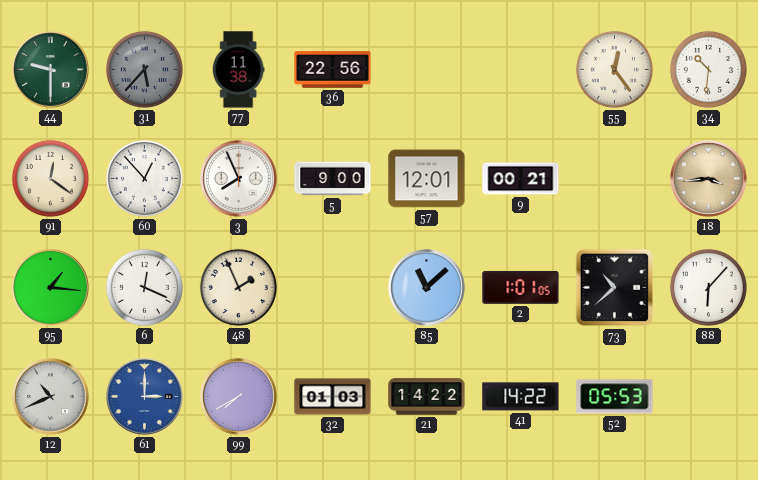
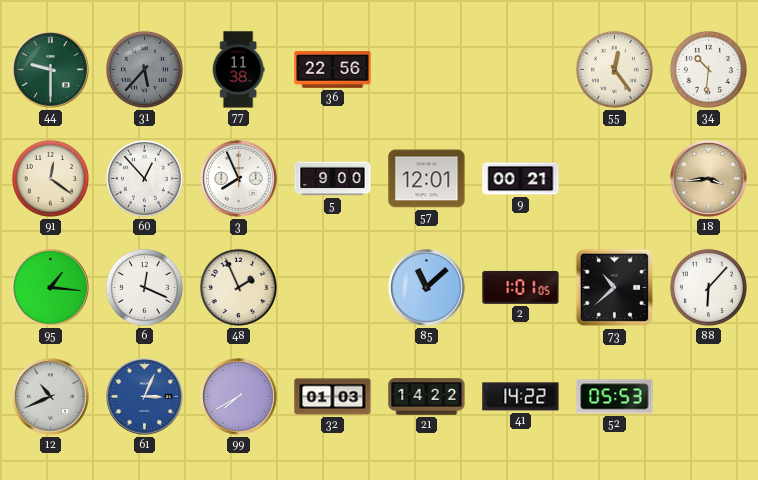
61: 3:00 -> 3:04 (145, 397)
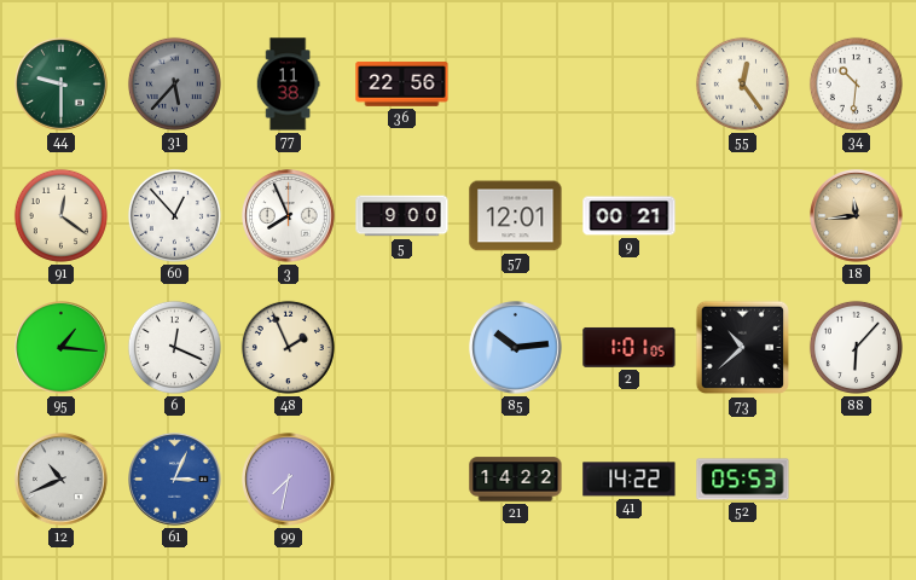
18: 3:44 -> 11:44 (857, 216)
85: 11:08 -> 10:14 (516, 348)
99: 7:40 -> 7:32 (289, 480)
32: 01:03 -> none (333, 397)
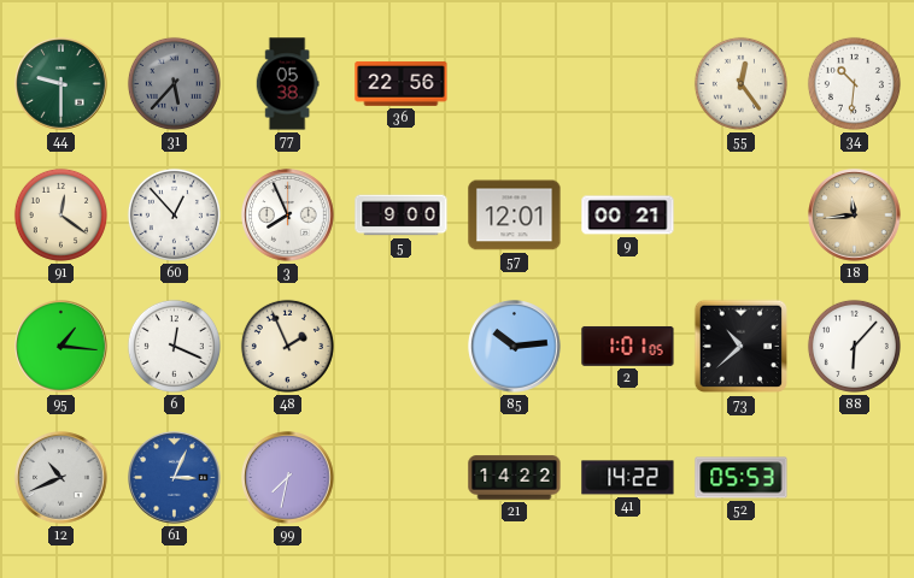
77: 11:38 -> 05:38 (287, 84)
